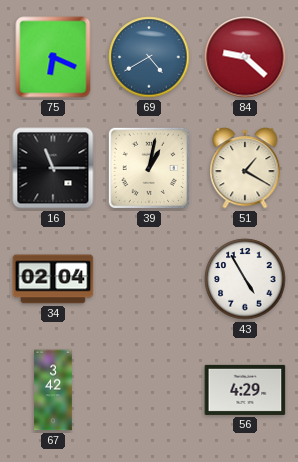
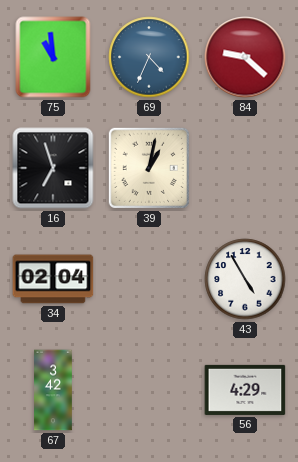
75: 6:19 -> 10:59 (53, 57)
69: 4:40 -> 4:34 (149, 57)
16: 11:15 -> 6:57 (53, 168)
51: 1:20 -> none (245, 168)
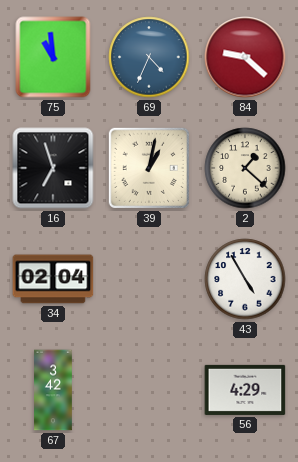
2: none -> 1:22 (245, 168)
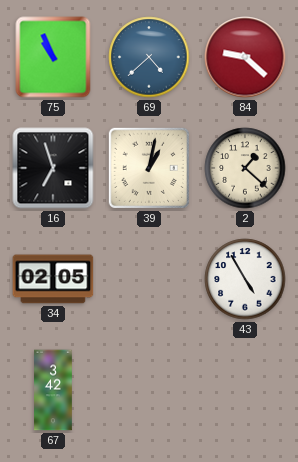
75: 10:59 -> 10:56 (53, 57)
69: 4:34 -> 4:38 (149, 57)
34: 02:04 -> 02:05 (53, 279)
56: 4:29 -> none (245, 390)
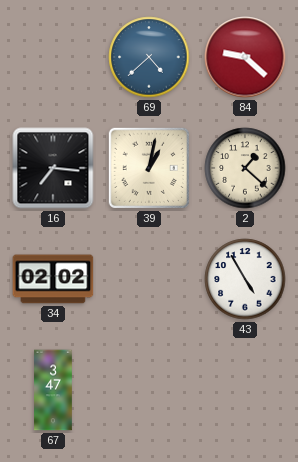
75: 10:56 -> none (53, 57)
16: 6:57 -> 7:16 (53, 168)
34: 02:05 -> 02:02 (53, 279)
67: 3:42 -> 3:47 (53, 390)
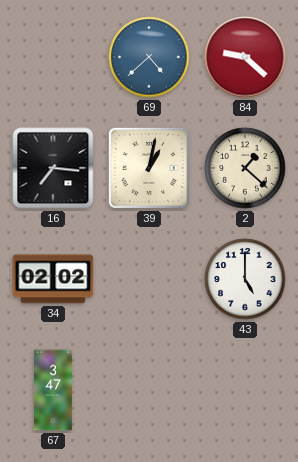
43: 4:55 -> 5:00 (245, 279)
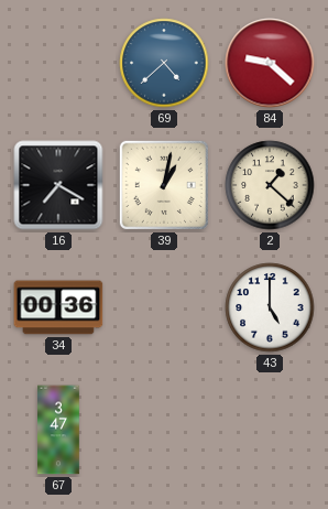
16: 7:16 -> 7:20 (58, 185)
34: 02:02 -> 00:36 (58, 307)
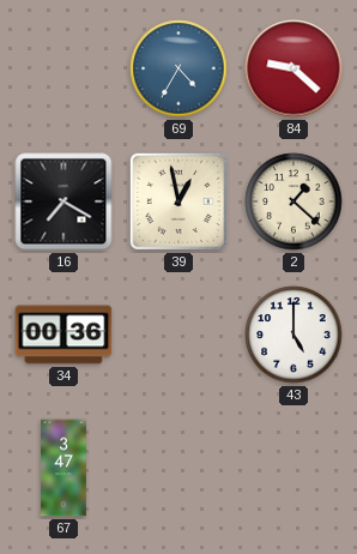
69: 4:38 -> 4:35 (179, 68)
39: 1:02 -> 12:58 (179, 201)
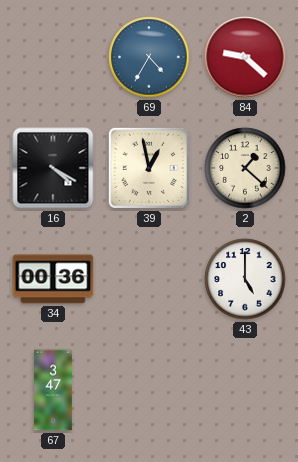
16: 7:20 -> 4:20 (53, 168)
